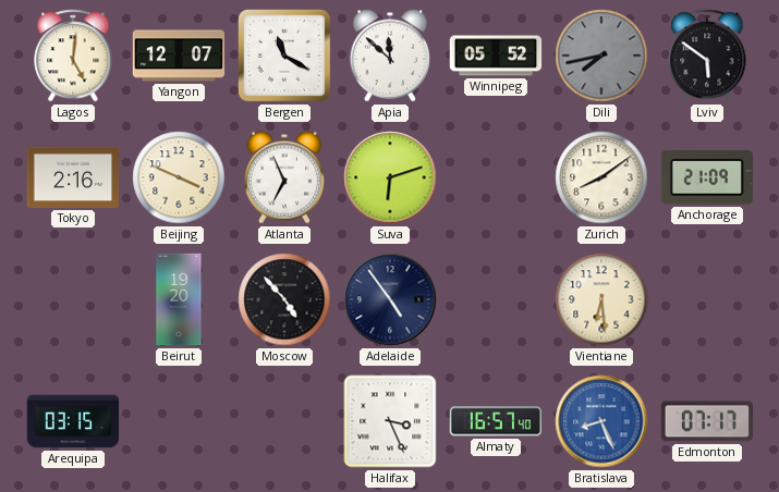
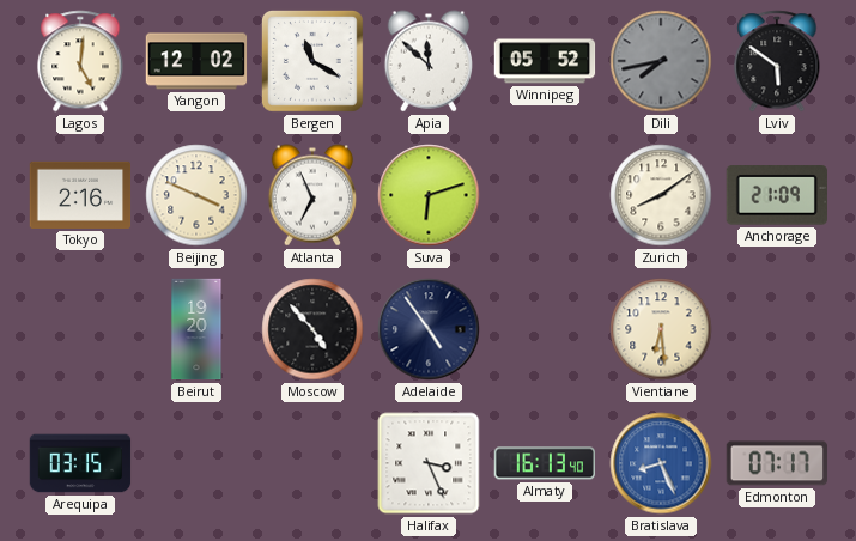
Yangon: 12:07 -> 12:02 (196, 61)
Almaty: 16:57 -> 16:13 (544, 463)
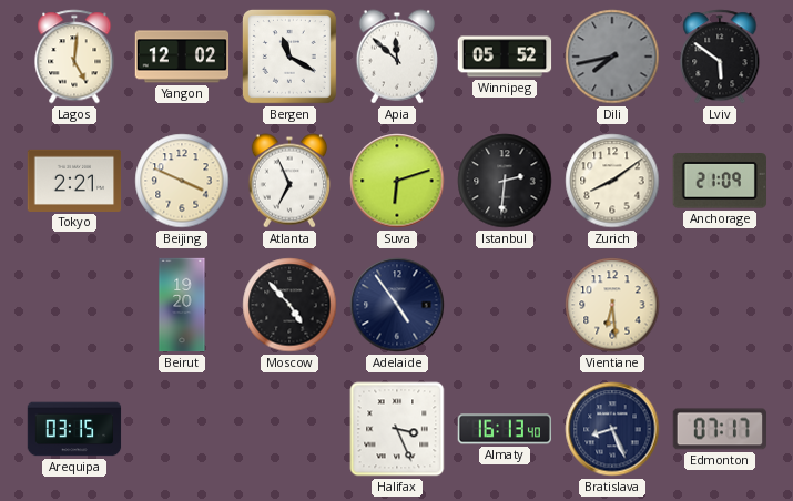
Tokyo: 2:16 -> 2:21 (74, 181)
Istanbul: none -> 2:31 (505, 181)
Bratislava dial: blue -> navy (612, 429)
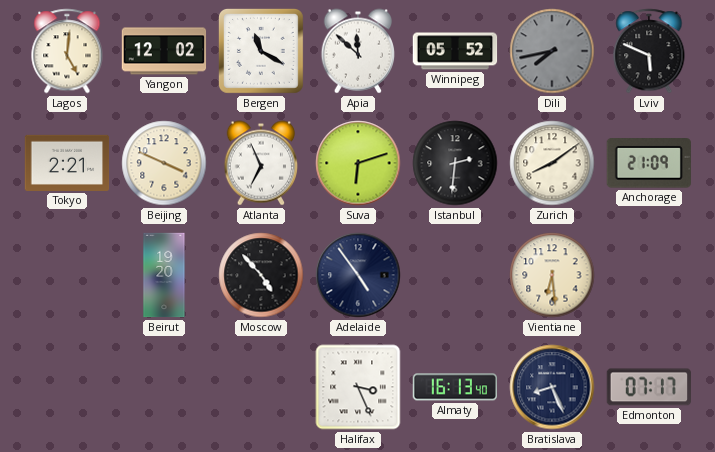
Lviv: 5:51 -> 5:49 (649, 51)
Arequipa: 03:15 -> none (74, 429)
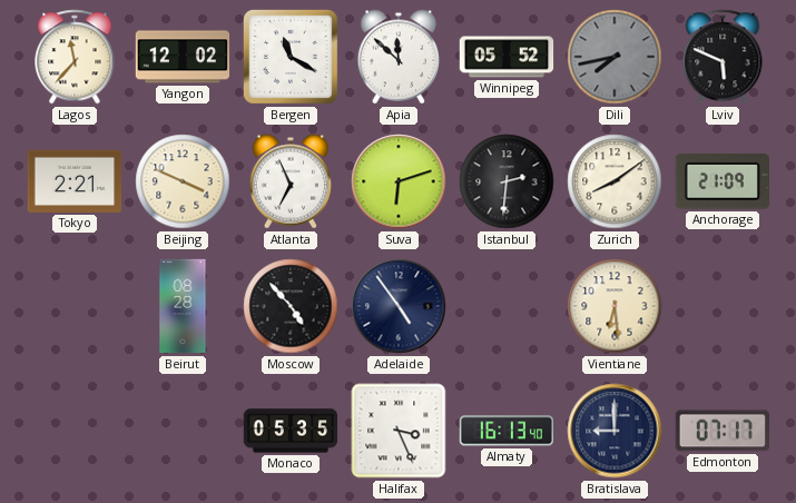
Lagos: 5:01 -> 11:37 (75, 57)
Beirut: 19:20 -> 08:28 (183, 306)
Monaco: none -> 05:35 (291, 431)
Bratislava: 8:26 -> 9:00 (615, 431)
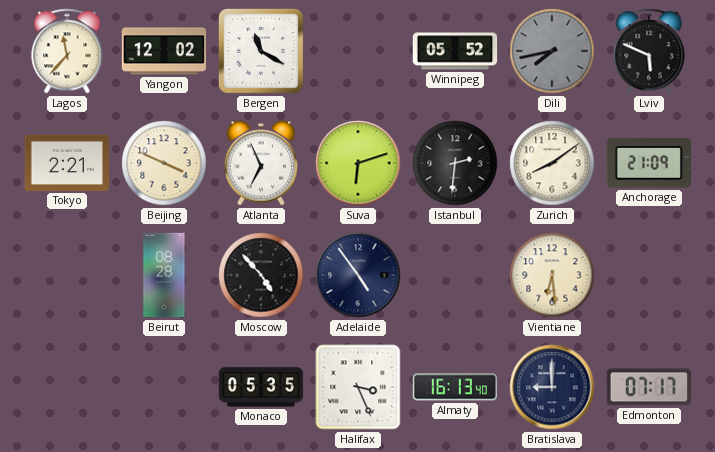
Apia: 11:52 -> none (397, 57)
